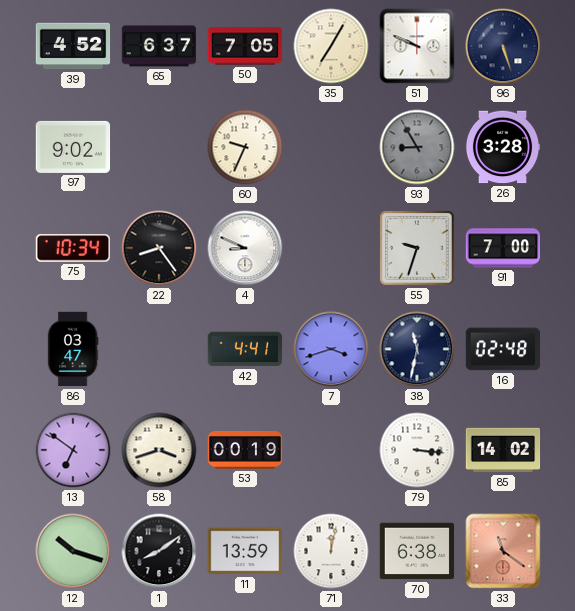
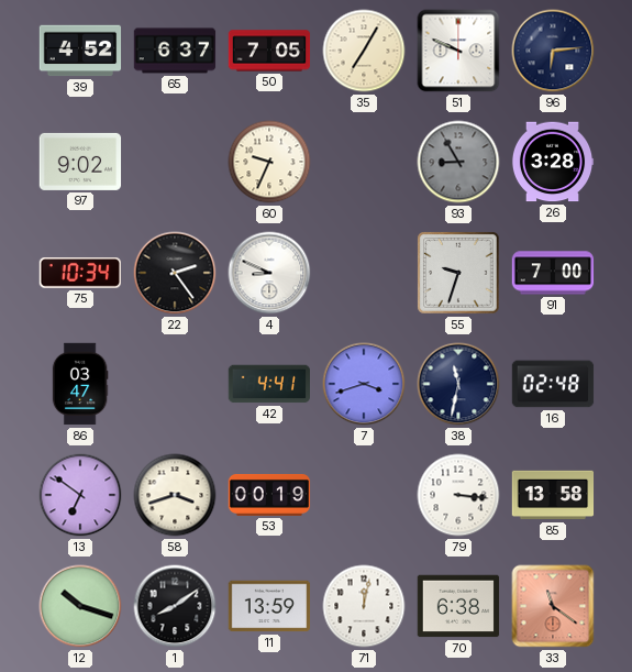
96: 5:27 -> 6:14 (553, 51)
22: 8:24 -> 2:24 (175, 273)
85: 14:02 -> 13:58 (553, 495)
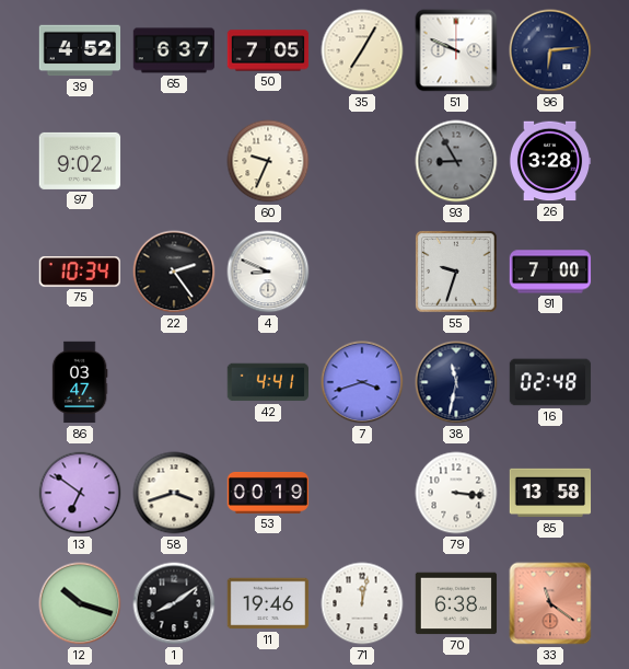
11: 13:59 -> 19:46 (268, 603)
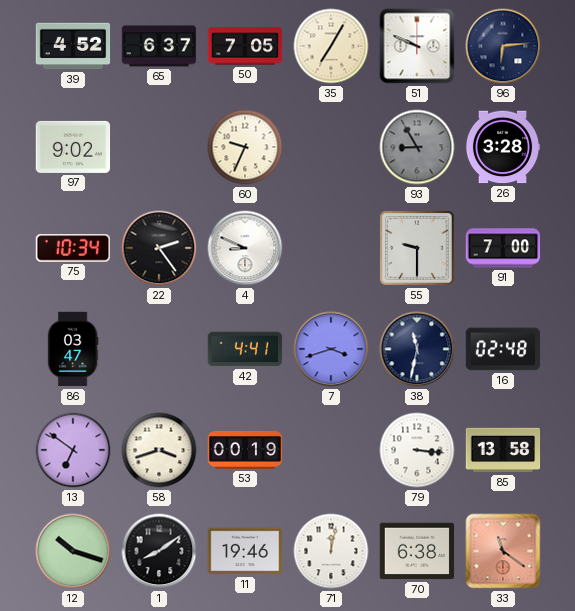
55: 9:33 -> 9:30 (417, 248)
